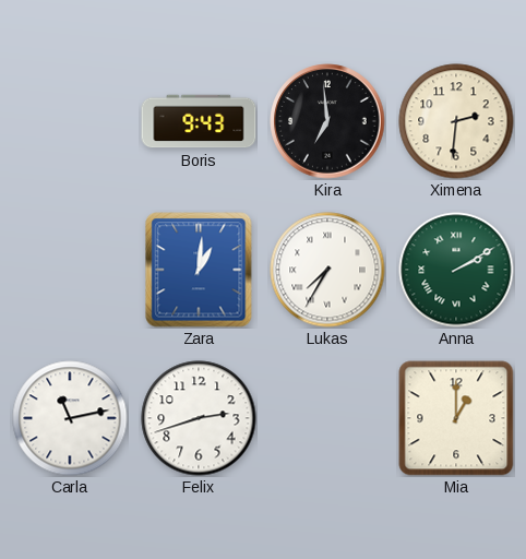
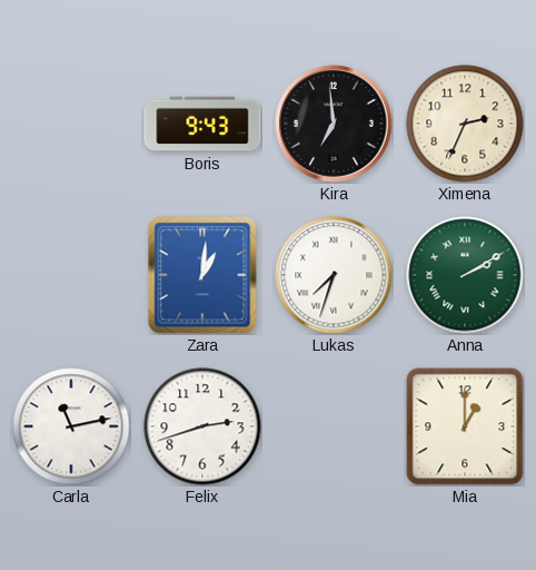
Ximena: 2:31 -> 2:34 (465, 124)
Lukas: 7:35 -> 7:33 (334, 275)
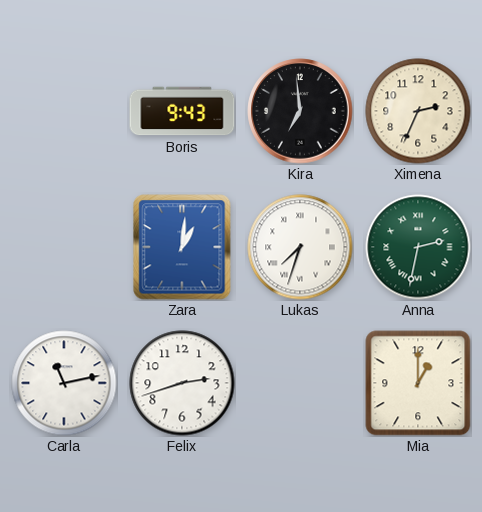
Anna: 2:10 -> 2:32 (418, 247)
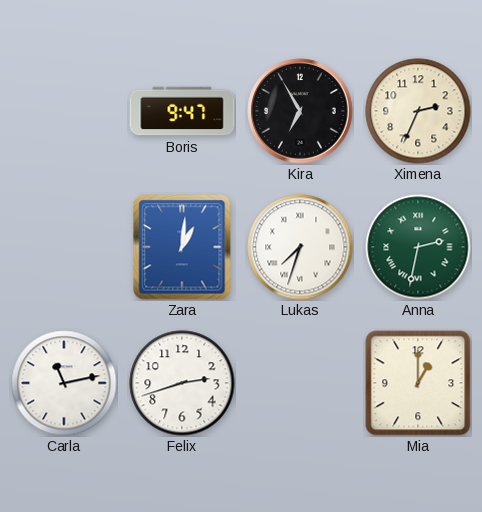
Boris: 9:43 -> 9:47 (182, 111)
Kira: 6:59 -> 6:55 (300, 111)
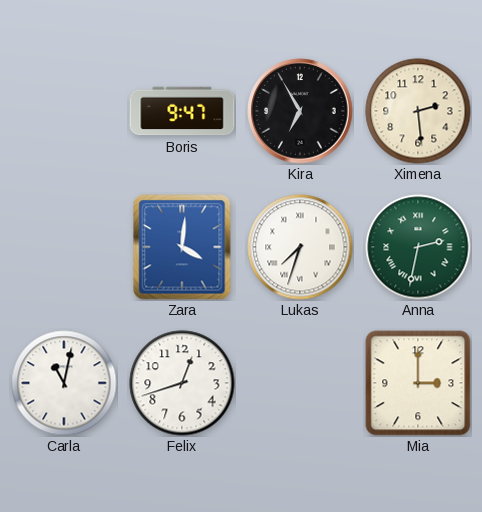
Ximena: 2:34 -> 2:29 (418, 111)
Zara: 1:01 -> 4:01 (182, 247)
Carla: 11:13 -> 11:02 (64, 383)
Felix: 2:42 -> 12:42 (182, 383)
Mia: 1:00 -> 3:00 (418, 383)
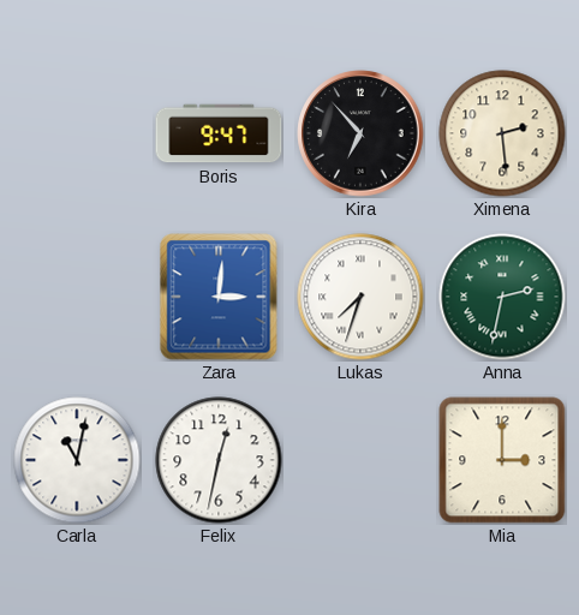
Kira: 6:55 -> 6:53 (360, 133)
Zara: 4:01 -> 3:01 (219, 297)
Felix: 12:42 -> 12:32 (219, 460)
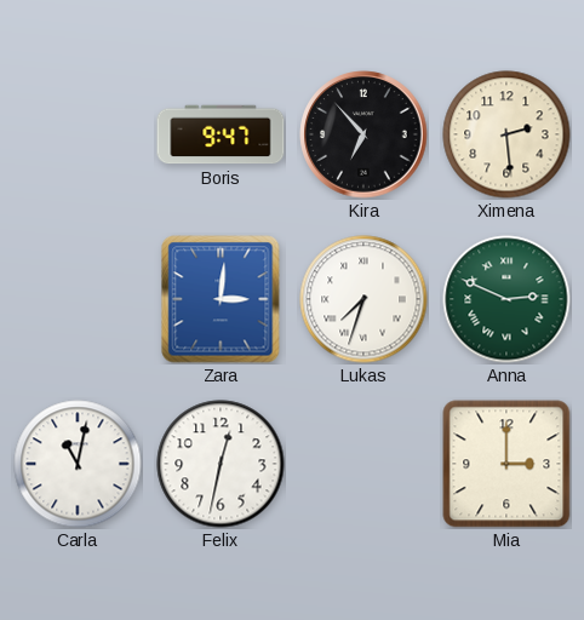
Anna: 2:32 -> 2:49 (506, 299)
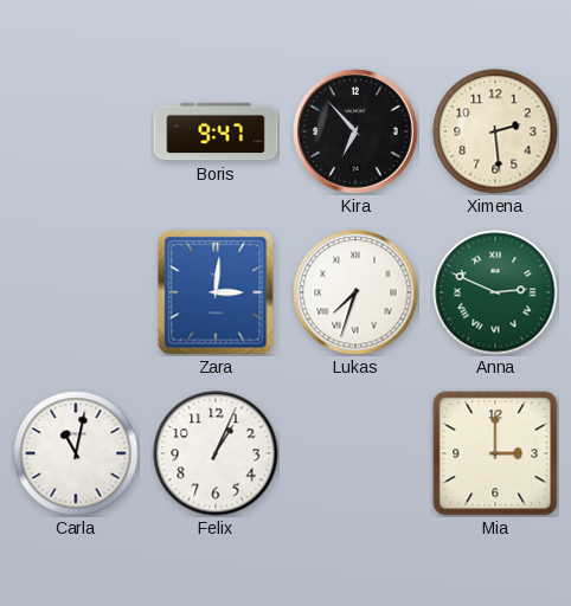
Felix: 12:32 -> 1:04 (216, 453)
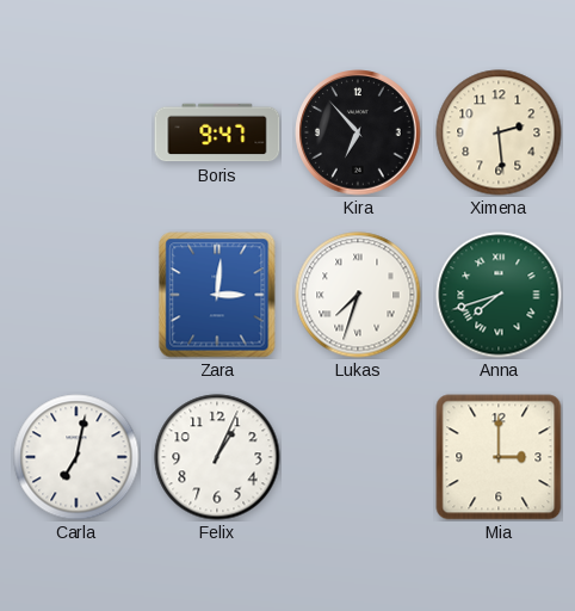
Anna: 2:49 -> 7:42 (499, 295)
Carla: 11:02 -> 7:02 (76, 457)
